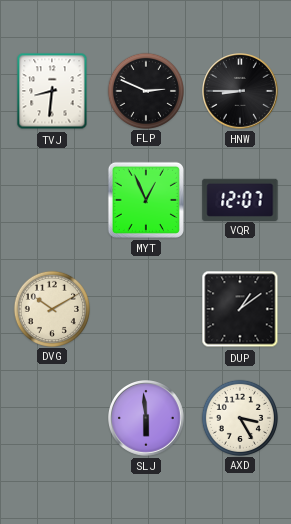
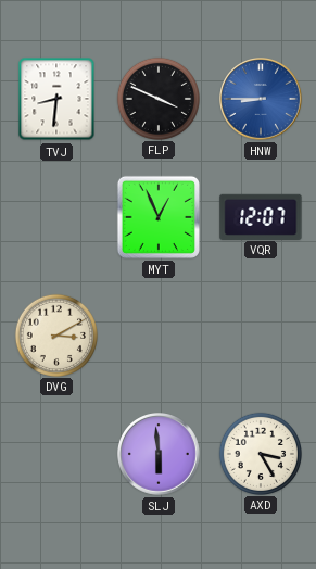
FLP: 2:49 -> 3:49 (157, 98)
HNW dial: black -> blue (262, 100)
DVG: 10:10 -> 3:10 (55, 334)
DUP: 1:09 -> none (240, 309)
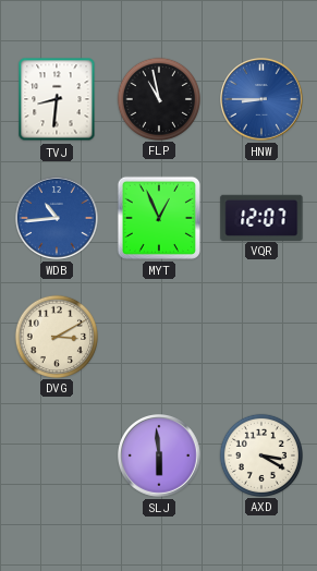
FLP: 3:49 -> 10:58 (158, 98)
WDB: none -> 10:44 (58, 219)
AXD: 3:25 -> 3:20 (260, 454)
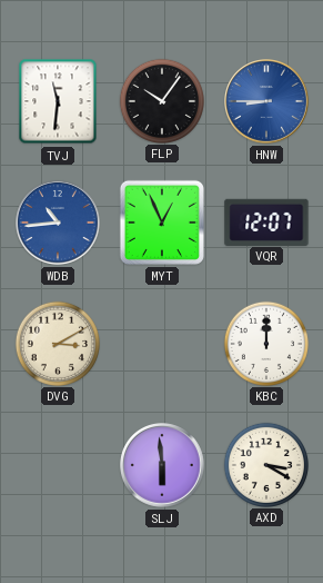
TVJ: 8:31 -> 11:31 (58, 101)
FLP: 10:58 -> 10:06 (161, 100)
KBC: none -> 12:00 (265, 343)
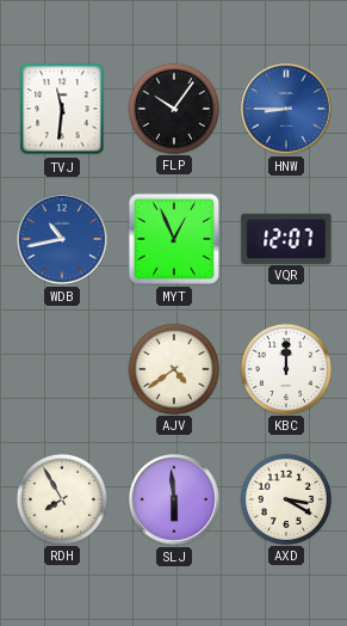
WDB: 10:44 -> 10:43 (63, 240)
DVG: 3:10 -> none (57, 343)
AJV: none -> 4:39 (173, 368)
RDH: none -> 7:55 (61, 498)
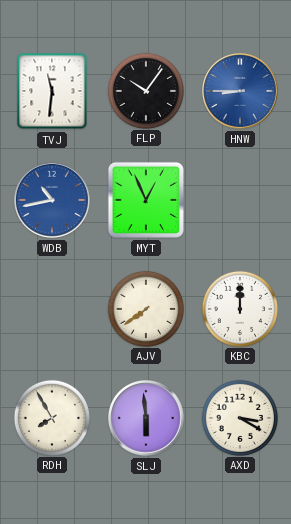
VQR: 12:07 -> none (286, 238)
AJV: 4:39 -> 7:39 (145, 308)
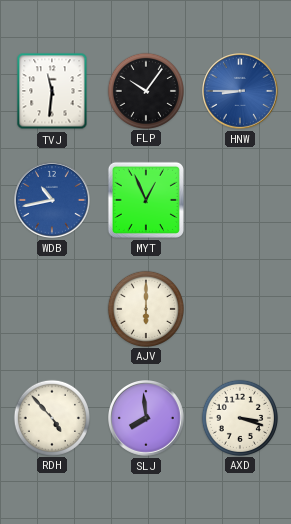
AJV: 7:39 -> 6:00 (145, 308)
KBC: 12:00 -> none (239, 308)
RDH: 7:55 -> 4:53 (51, 417)
SLJ: 5:59 -> 7:59 (147, 419)
AXD: 3:20 -> 3:18 (239, 417)
